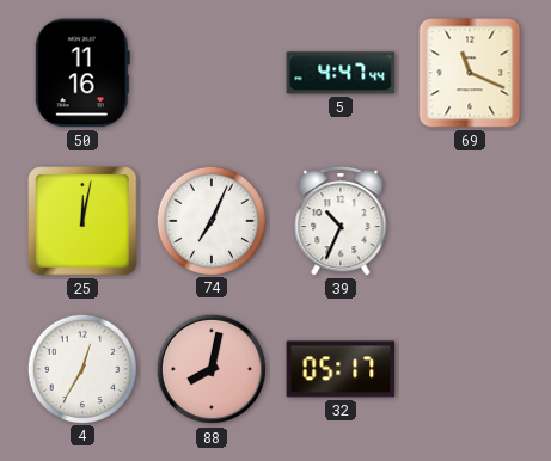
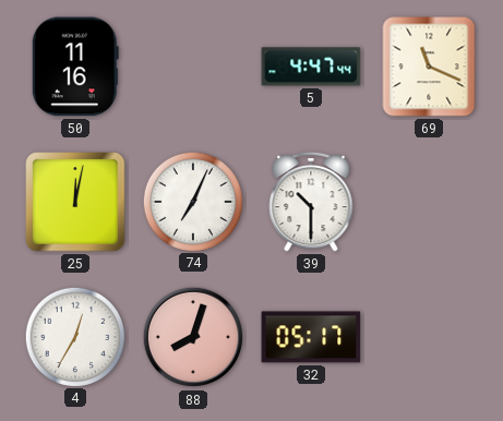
39: 10:34 -> 10:30 (311, 203)
88: 8:02 -> 8:03 (193, 337)
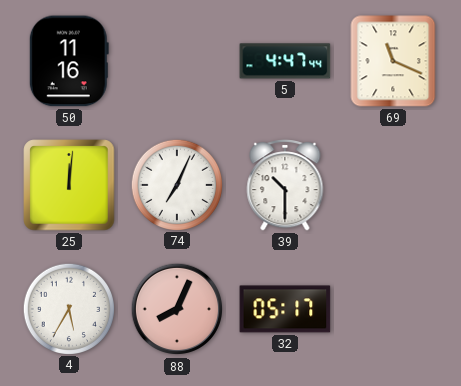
25: 12:02 -> 12:01 (69, 185)
4: 12:35 -> 5:35 (68, 308)
88: 8:03 -> 8:04 (177, 309)
